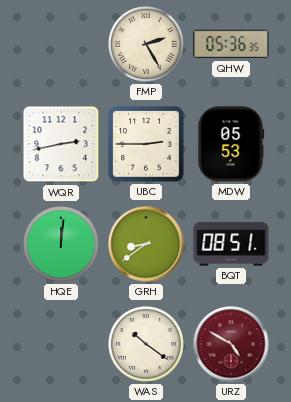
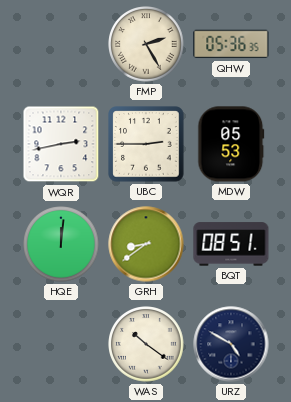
URZ dial: burgundy -> navy (231, 344)
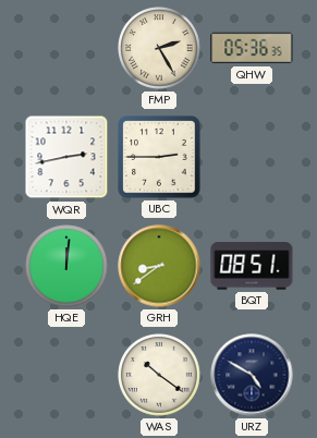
MDW: 05:53 -> none (231, 144)
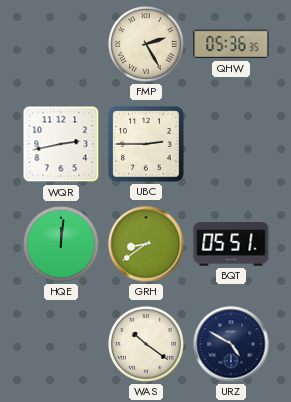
BQT: 08:51 -> 05:51 (231, 244)
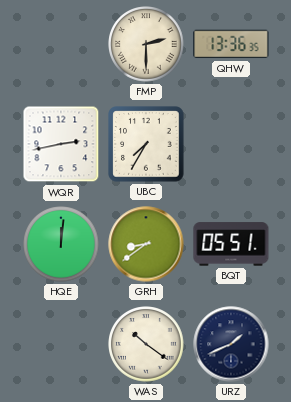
FMP: 2:25 -> 2:30 (146, 44)
QHW: 05:36 -> 13:36 (231, 44)
UBC: 2:45 -> 7:35 (146, 144)
URZ: 4:50 -> 1:41 (231, 344)
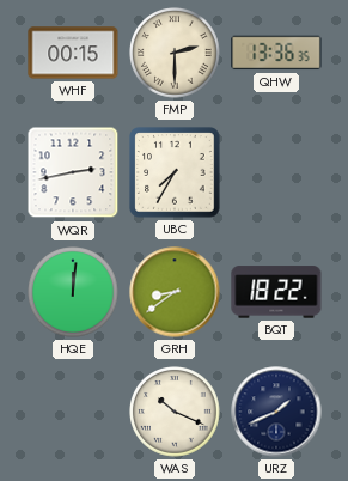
WHF: none -> 00:15 (73, 53)
BQT: 05:51 -> 18:22 (276, 292)
WAS: 10:21 -> 10:19 (175, 412)
